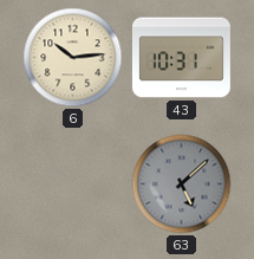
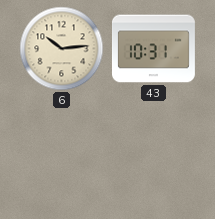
63: 5:08 -> none (182, 184)
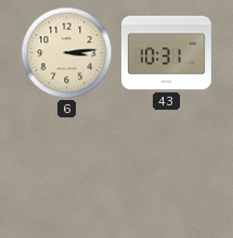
6: 10:14 -> 3:14 (67, 53)
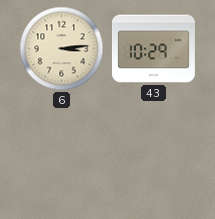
43: 10:31 -> 10:29 (153, 49)
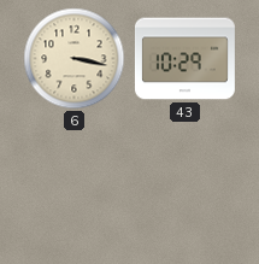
6: 3:14 -> 3:17 (75, 59)
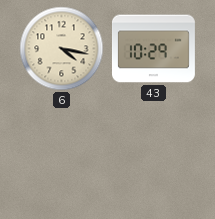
6: 3:17 -> 4:17 (62, 49)
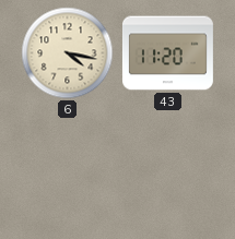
43: 10:29 -> 11:20 (167, 53)
